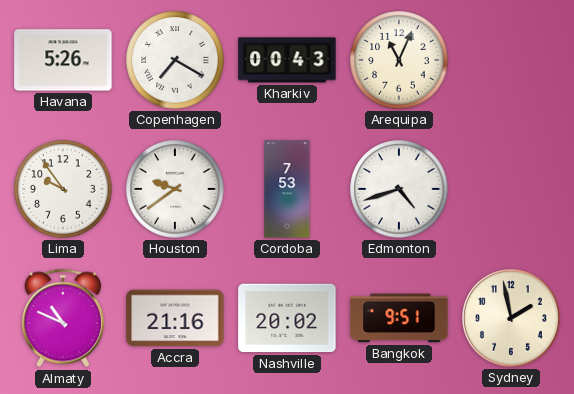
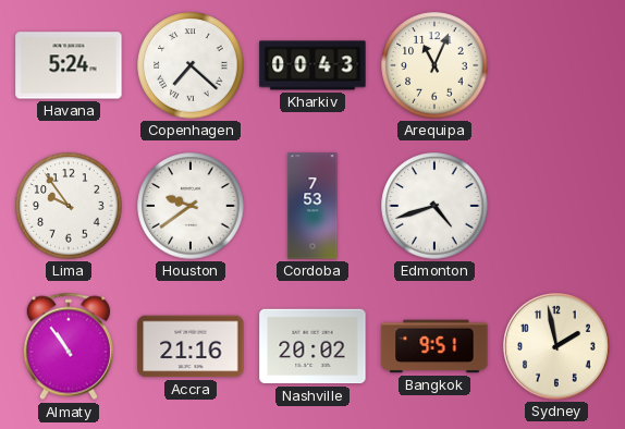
Havana: 5:26 -> 5:24 (69, 65)
Copenhagen: 7:20 -> 7:22 (191, 65)
Almaty: 10:49 -> 10:54 (69, 346)
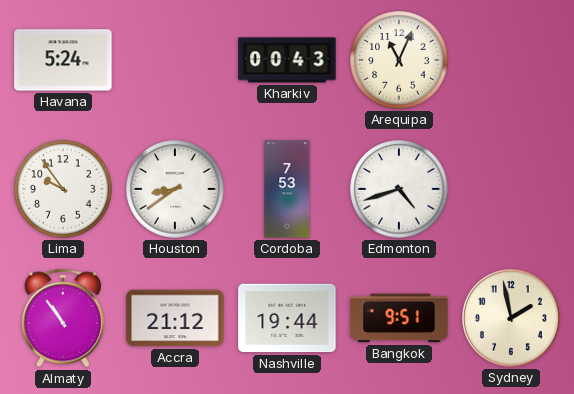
Copenhagen: 7:22 -> none (191, 65)
Houston: 9:39 -> 8:39 (175, 189)
Accra: 21:16 -> 21:12 (175, 318)
Nashville: 20:02 -> 19:44 (287, 318)
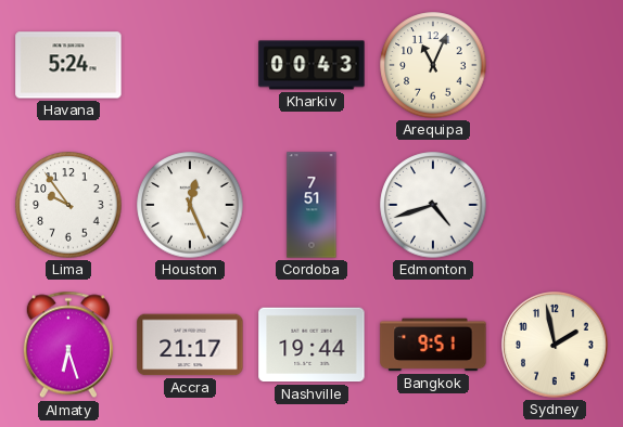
Houston: 8:39 -> 12:26 (190, 205)
Cordoba: 7:53 -> 7:51 (311, 205)
Almaty: 10:54 -> 6:27 (68, 345)
Accra: 21:12 -> 21:17 (190, 345)
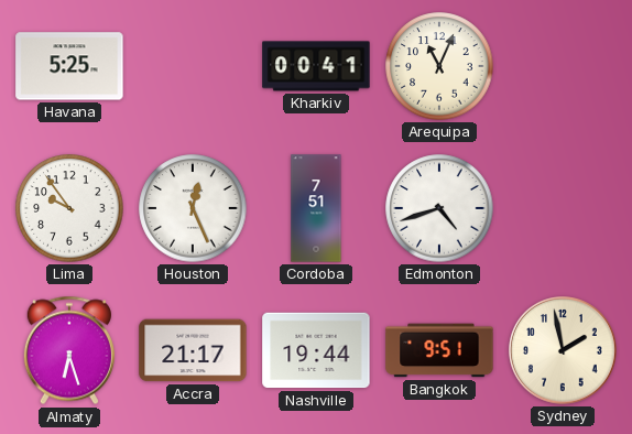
Havana: 5:24 -> 5:25 (69, 66)
Kharkiv: 00:43 -> 00:41 (316, 66)
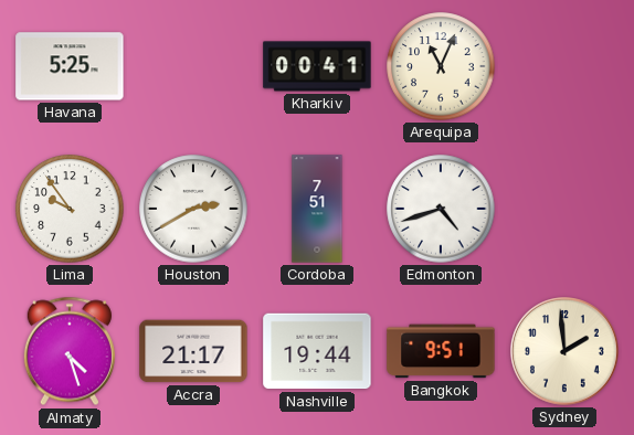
Houston: 12:26 -> 2:40 (193, 209)
Almaty: 6:27 -> 4:27 (70, 351)
Sydney: 1:58 -> 1:59 (566, 352)
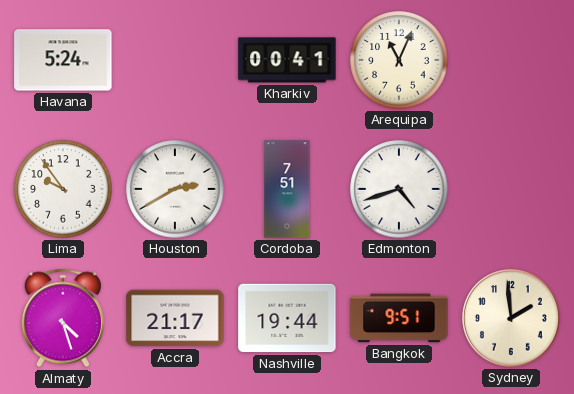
Havana: 5:25 -> 5:24 (63, 60)
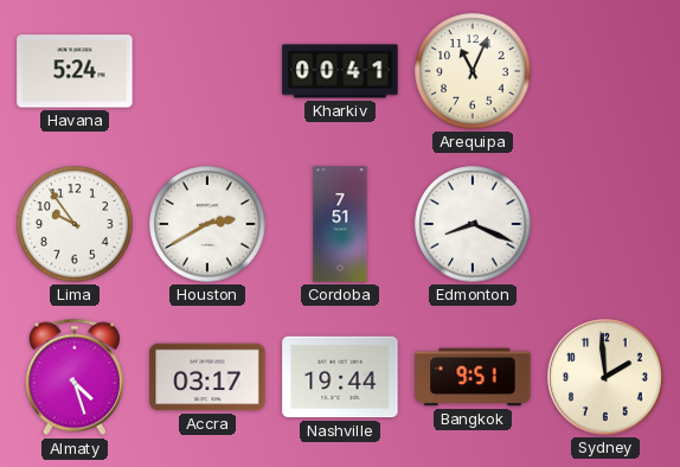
Edmonton: 4:42 -> 8:19 (473, 224)
Accra: 21:17 -> 03:17 (207, 377)
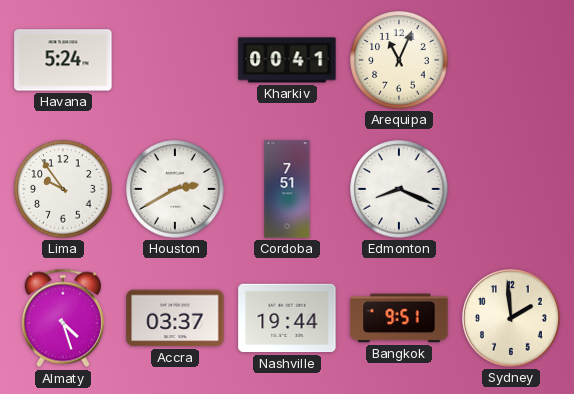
Accra: 03:17 -> 03:37 (175, 318)
